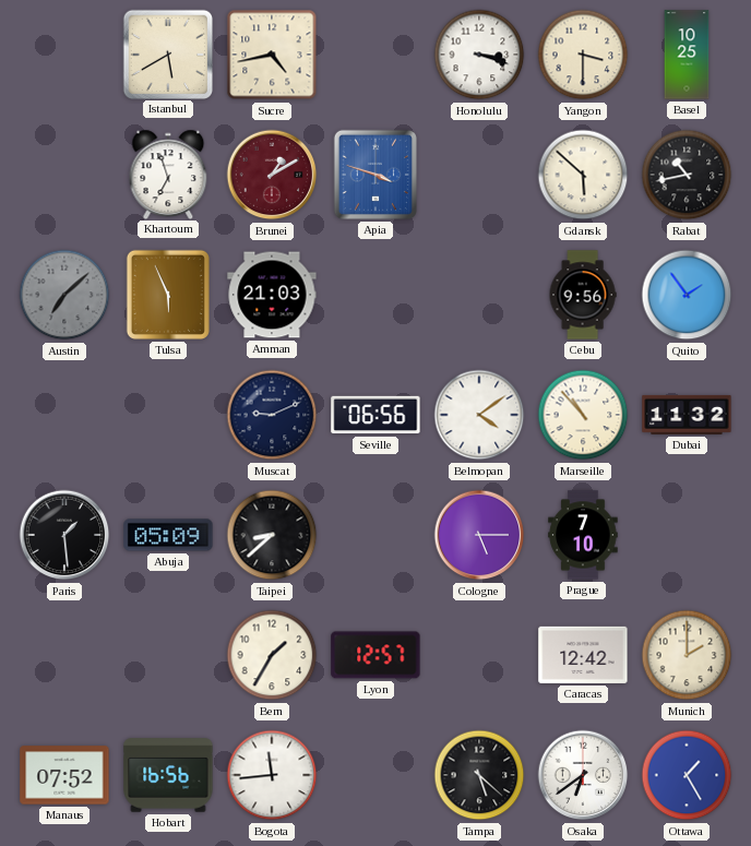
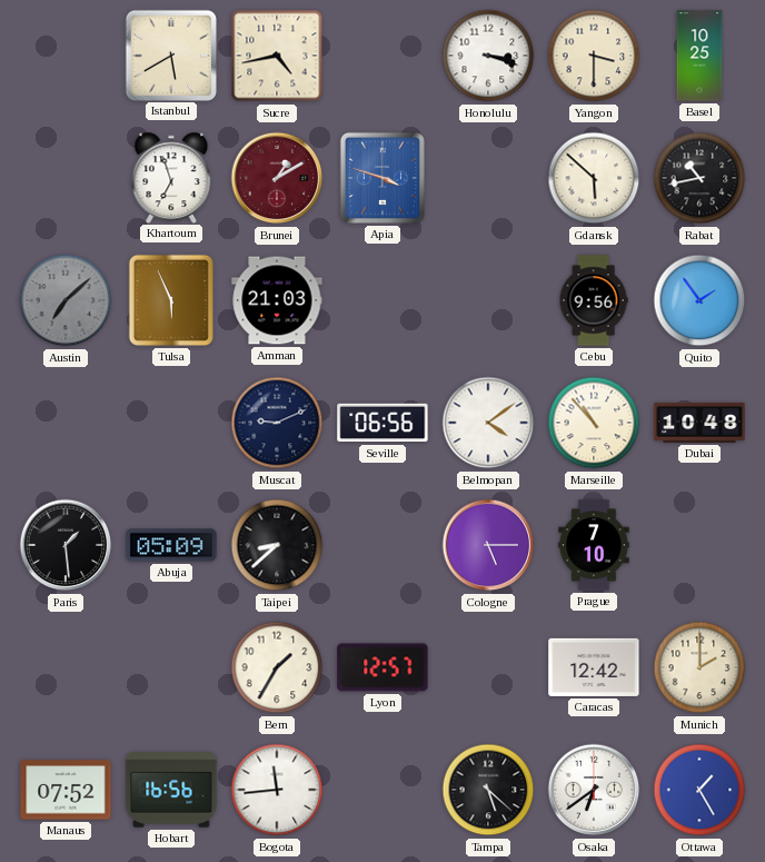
Dubai: 11:32 -> 10:48 (699, 423)
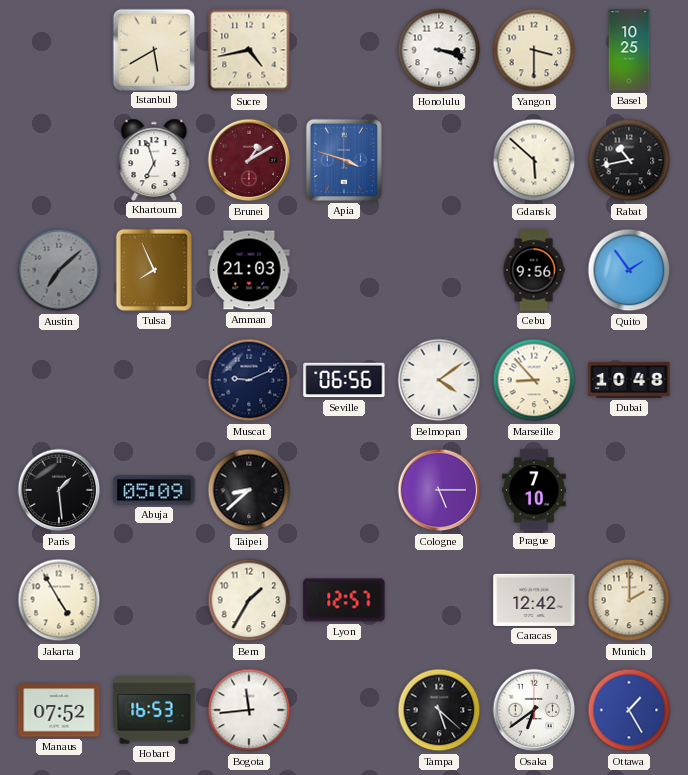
Tulsa: 5:56 -> 7:56 (154, 270)
Marseille: 10:53 -> 8:53 (534, 380)
Jakarta: none -> 4:55 (59, 600)
Hobart: 16:56 -> 16:53 (154, 710)
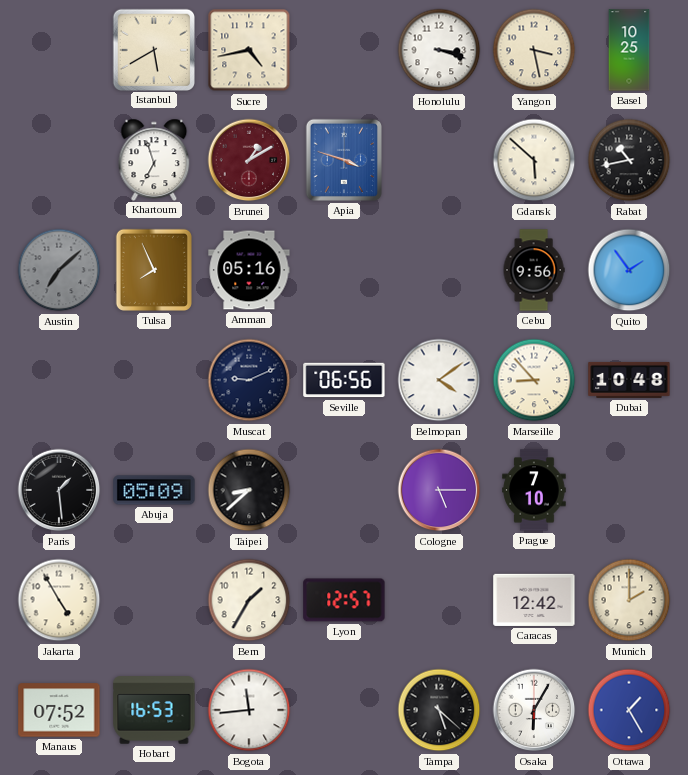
Yangon: 3:30 -> 3:28 (534, 50)
Amman: 21:03 -> 05:16 (249, 270)
Osaka: 6:39 -> 6:05 (534, 710)
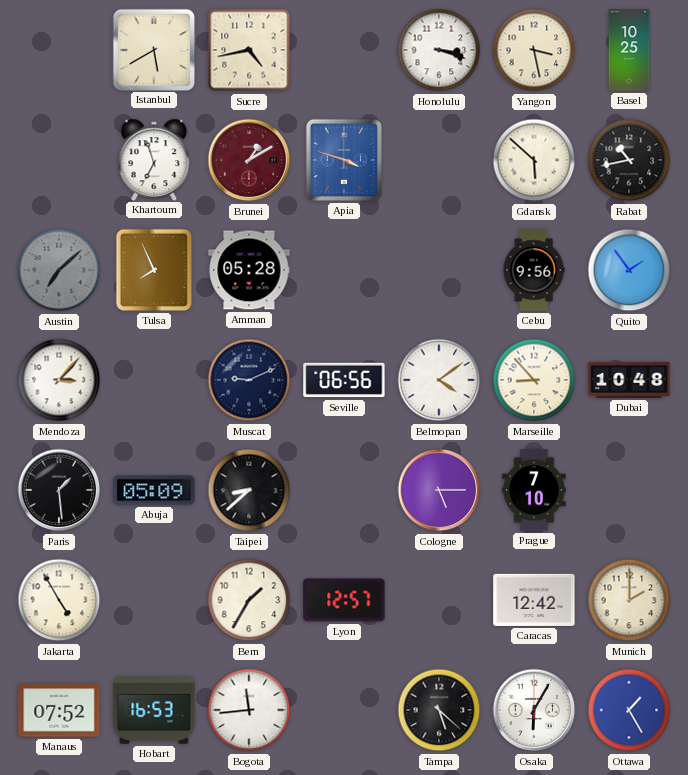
Amman: 05:16 -> 05:28 (249, 270)
Mendoza: none -> 3:07 (59, 380)
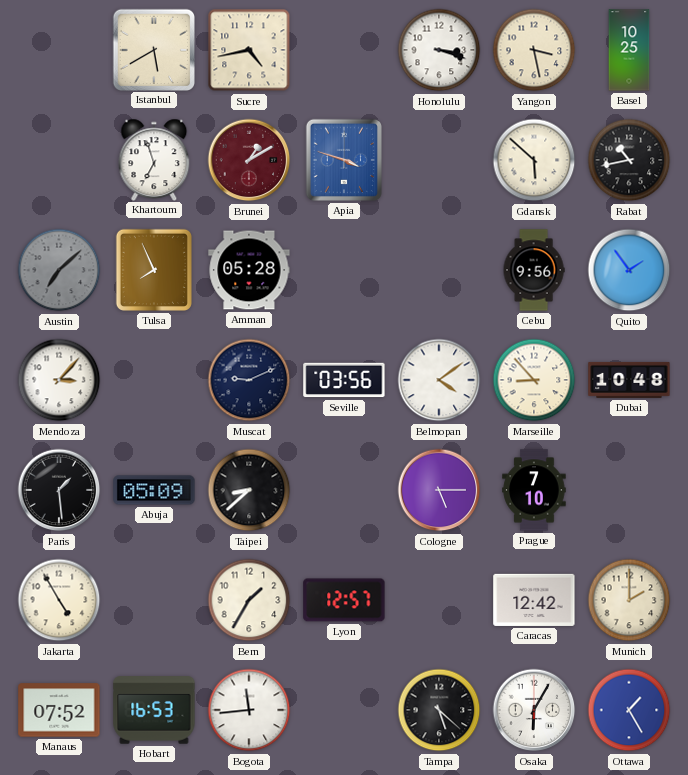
Seville: 06:56 -> 03:56 (344, 380)
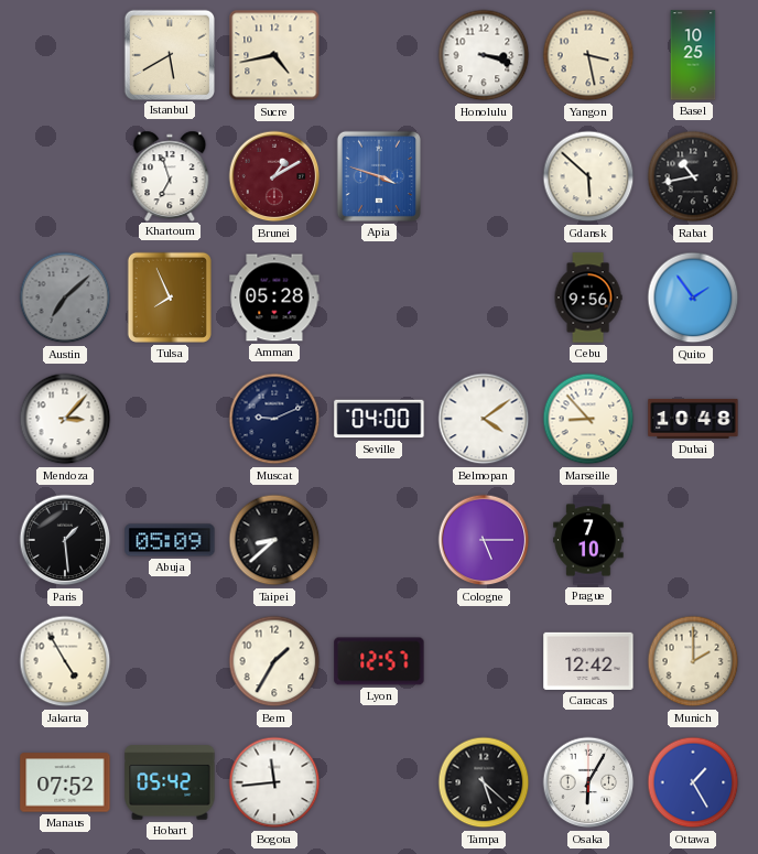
Seville: 03:56 -> 04:00 (379, 419)
Hobart: 16:53 -> 05:42 (170, 782)
